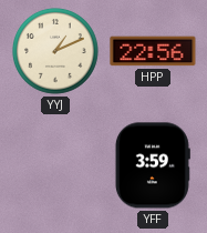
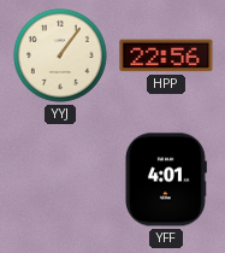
YYJ: 1:11 -> 1:06 (61, 57)
YFF: 3:59 -> 4:01 (165, 180)
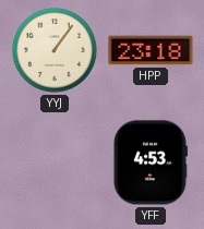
HPP: 22:56 -> 23:18 (151, 50)
YFF: 4:01 -> 4:53 (149, 162)
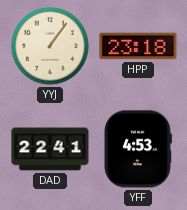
DAD: none -> 22:41 (50, 149)
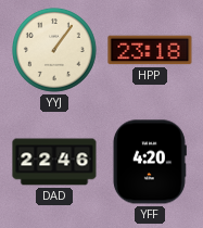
DAD: 22:41 -> 22:46 (54, 162)
YFF: 4:53 -> 4:20 (149, 162)
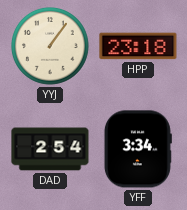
DAD: 22:46 -> 2:54 (50, 149)
YFF: 4:20 -> 3:34 (137, 149)
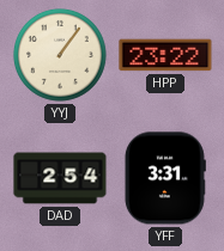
HPP: 23:18 -> 23:22 (165, 55)
YFF: 3:34 -> 3:31 (164, 178)
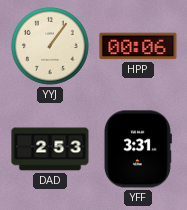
HPP: 23:22 -> 00:06 (138, 46)
DAD: 2:54 -> 2:53 (50, 149)
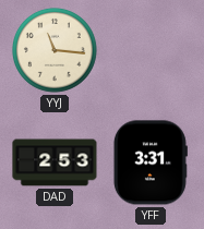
YYJ: 1:06 -> 11:16 (56, 51)
HPP: 00:06 -> none (138, 46)
